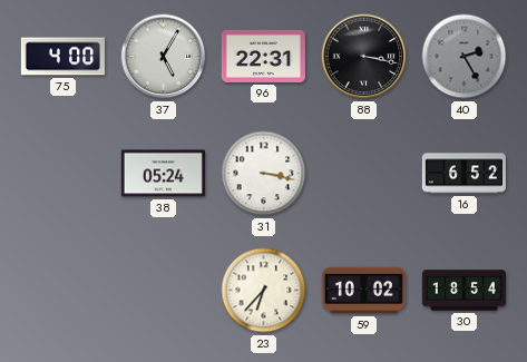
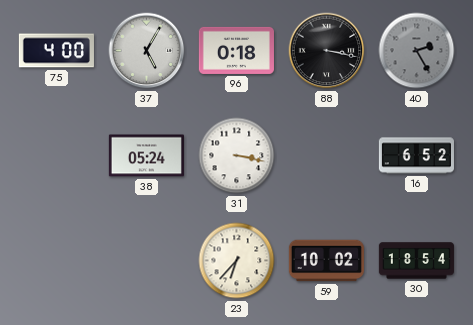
96: 22:31 -> 0:18 (236, 50)
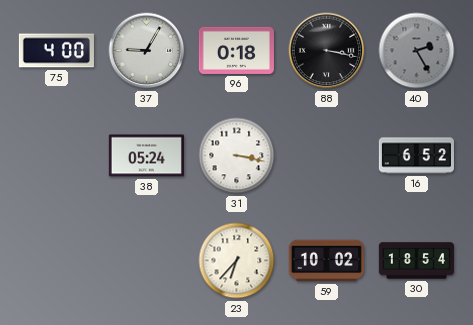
37: 5:05 -> 9:05 (147, 51)
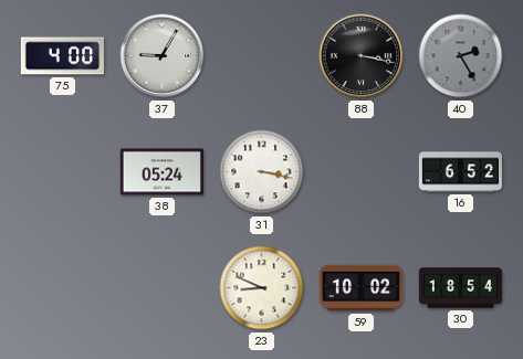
96: 0:18 -> none (236, 50)
23: 6:37 -> 8:49 (262, 288)
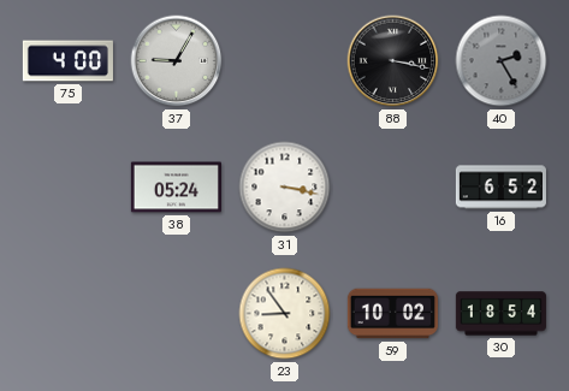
23: 8:49 -> 8:54 (285, 314)
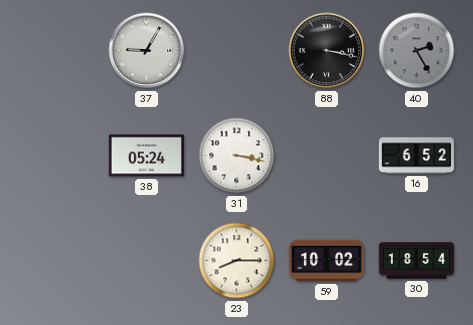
75: 4:00 -> none (67, 61)
23: 8:54 -> 8:15 (237, 261)
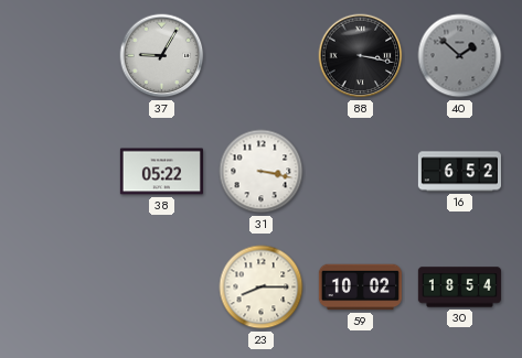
40: 2:25 -> 1:52 (460, 56)
38: 05:24 -> 05:22 (161, 172)
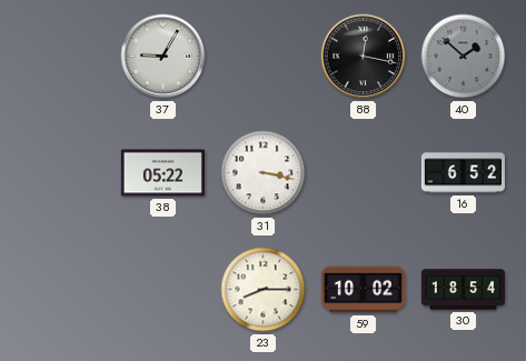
88: 3:17 -> 12:17 (364, 57)
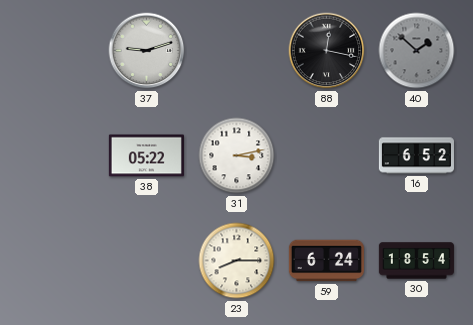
37: 9:05 -> 9:12 (147, 51)
31: 3:17 -> 3:13 (237, 156)
59: 10:02 -> 6:24 (326, 261)
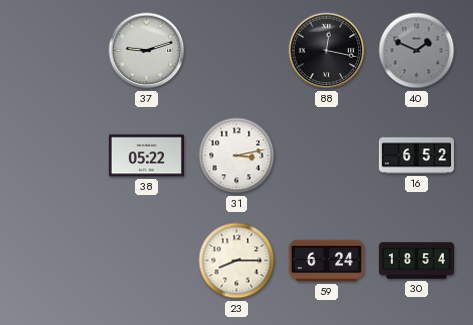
40: 1:52 -> 1:49 (417, 51)
